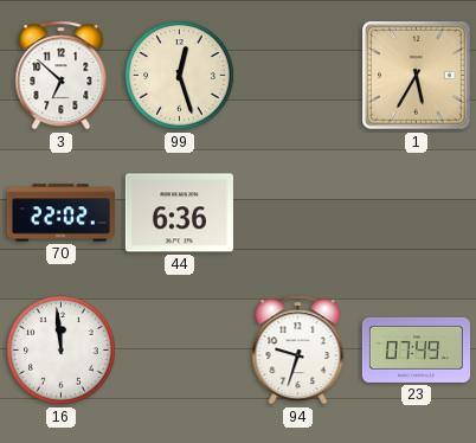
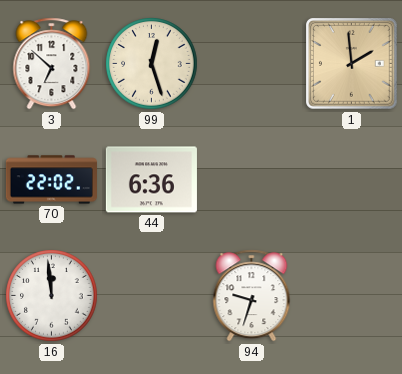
1: 5:35 -> 1:59 (352, 64)
23: 07:49 -> none (416, 349)
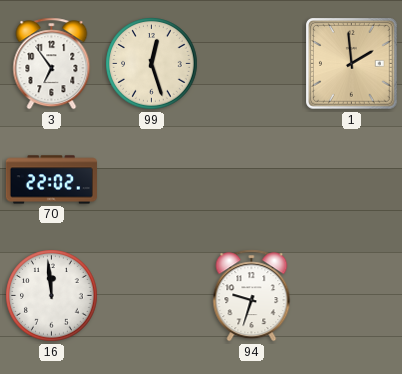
3: 6:52 -> 6:54 (52, 64)
44: 6:36 -> none (151, 180)
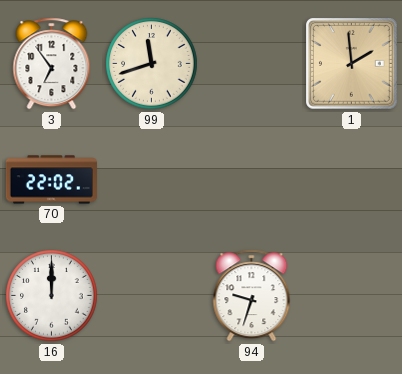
99: 12:27 -> 11:42 (152, 64)
16: 11:59 -> 12:00 (52, 296)
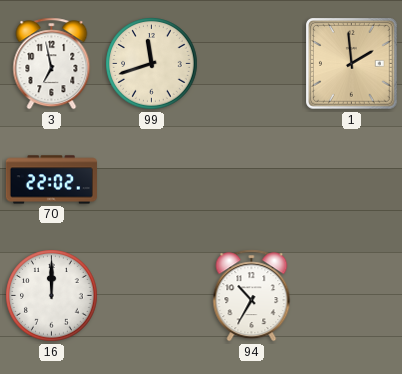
3: 6:54 -> 6:58 (52, 64)
94: 9:33 -> 10:35 (252, 296)
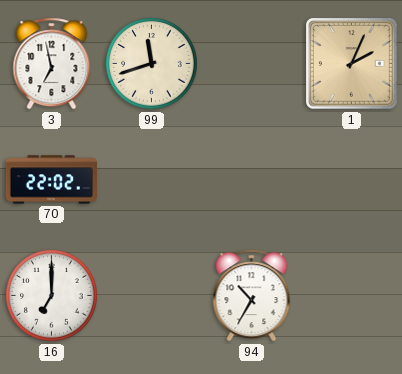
1: 1:59 -> 2:04 (352, 64)
16: 12:00 -> 7:00 (52, 296)
